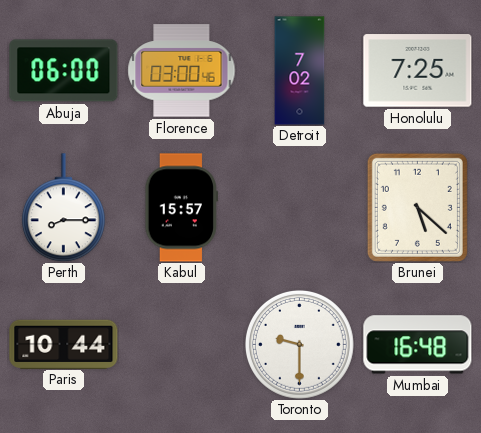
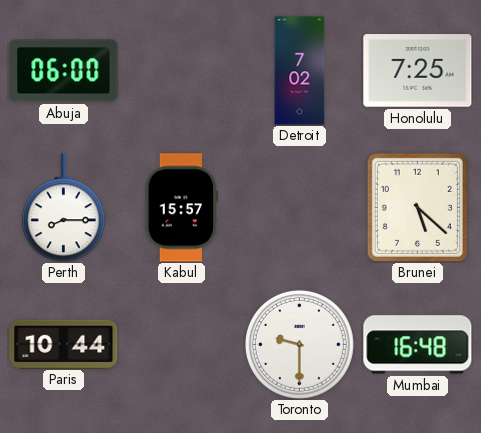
Florence: 03:00 -> none (182, 71)
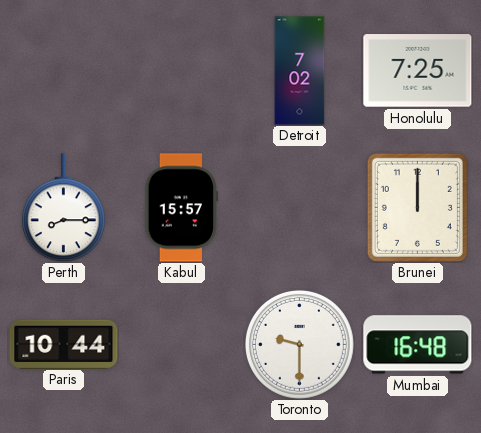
Abuja: 06:00 -> none (64, 71)
Brunei: 5:22 -> 12:00 (417, 207)
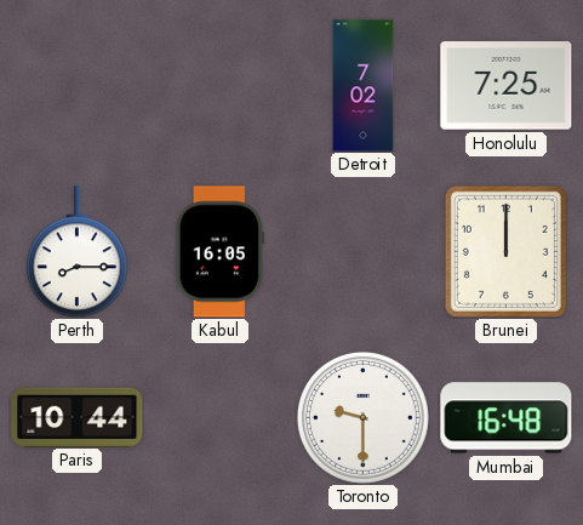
Kabul: 15:57 -> 16:05 (221, 252)
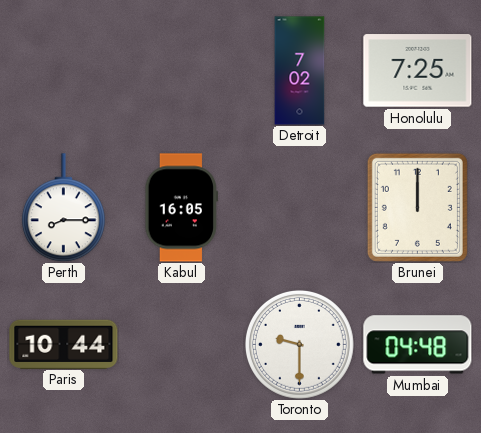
Mumbai: 16:48 -> 04:48 (418, 345)
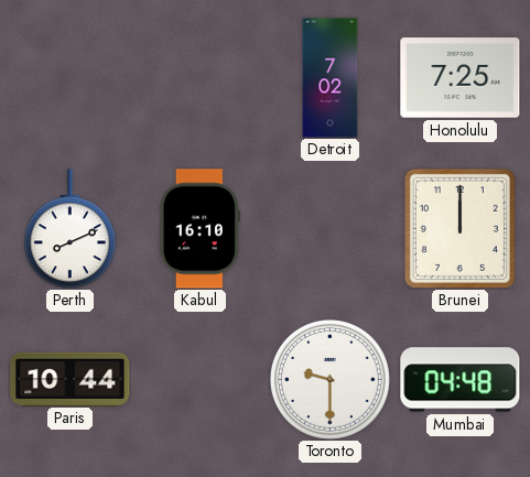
Perth: 8:15 -> 8:11 (69, 229)
Kabul: 16:05 -> 16:10 (201, 229)
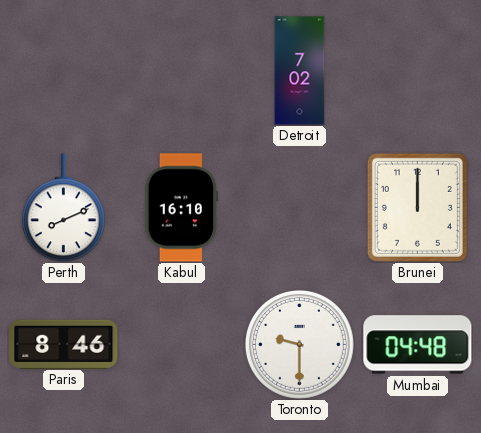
Honolulu: 7:25 -> none (461, 78)
Paris: 10:44 -> 8:46 (64, 344)
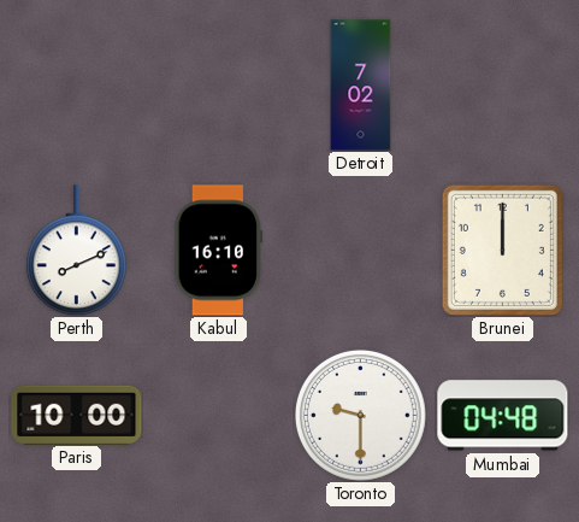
Paris: 8:46 -> 10:00 (77, 415)
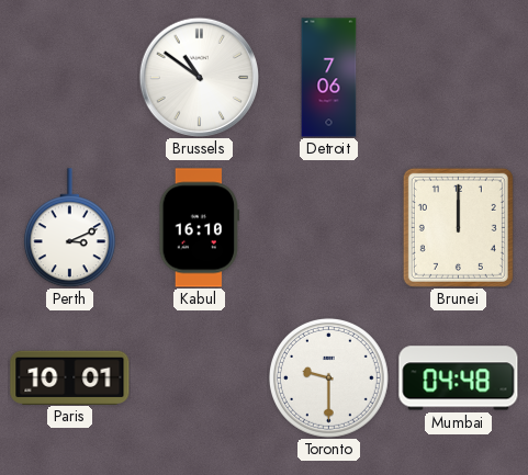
Brussels: none -> 10:51 (199, 77)
Detroit: 7:02 -> 7:06 (329, 78)
Perth: 8:11 -> 3:11 (69, 228)
Paris: 10:00 -> 10:01 (70, 377)
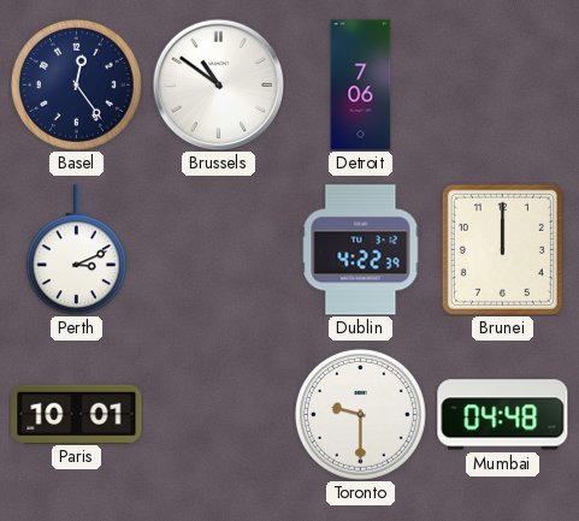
Basel: none -> 12:24 (76, 84)
Kabul: 16:10 -> none (200, 228)
Dublin: none -> 4:22 (361, 250)
